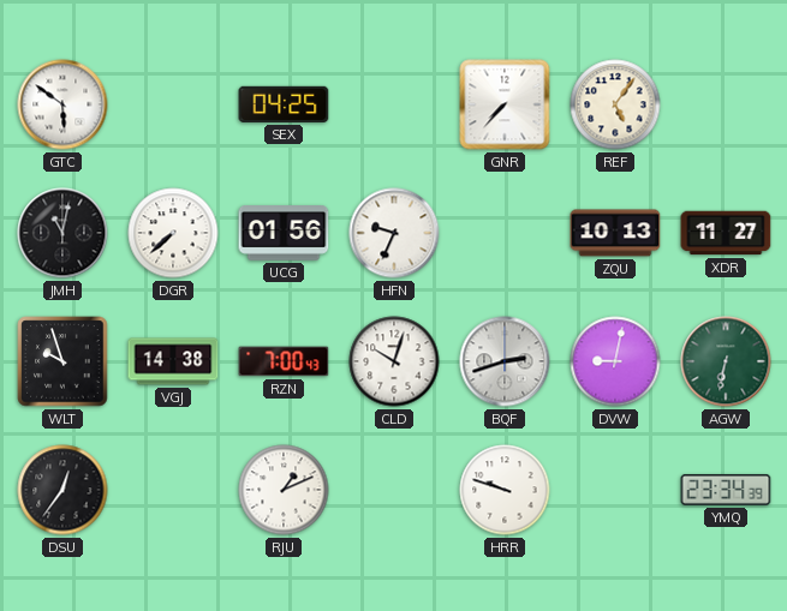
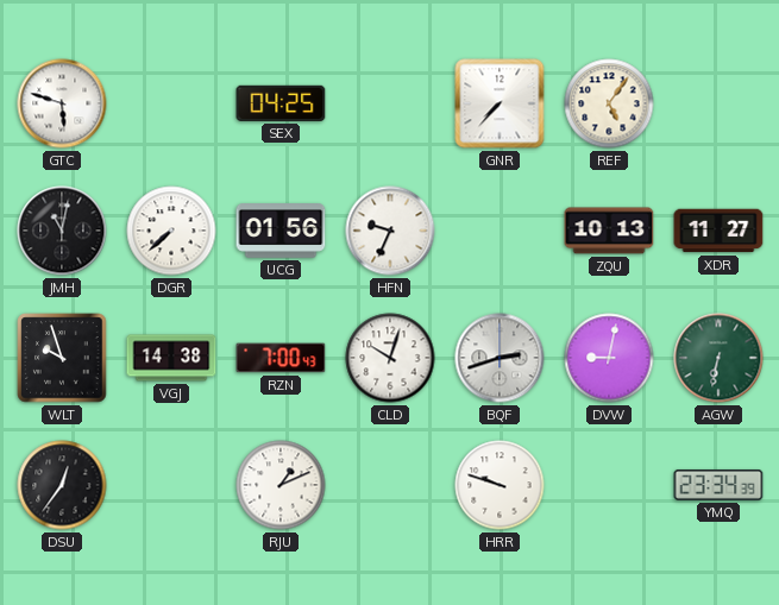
GTC: 5:51 -> 5:48 (62, 103)
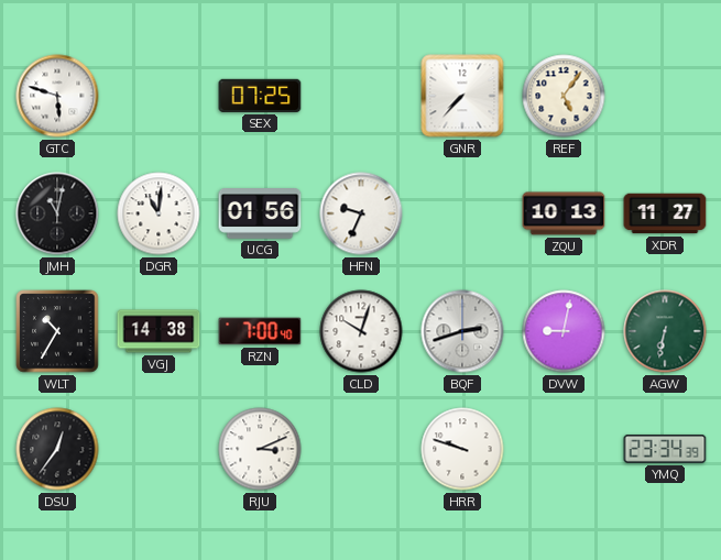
SEX: 04:25 -> 07:25 (260, 96)
DGR: 7:38 -> 11:01 (159, 213)
WLT: 9:57 -> 10:35 (57, 331)
RZN: 7:00:43 -> 7:00:40 (260, 331)
RJU: 1:11 -> 3:11 (260, 449)
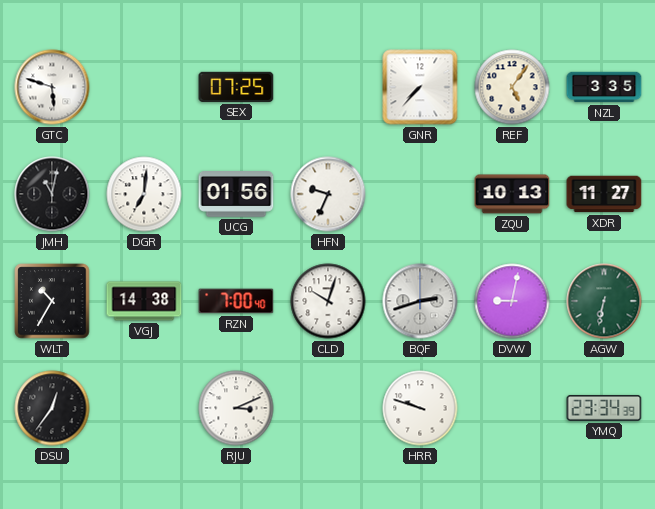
NZL: none -> 3:35 (604, 87)
DGR: 11:01 -> 7:01 (144, 194)
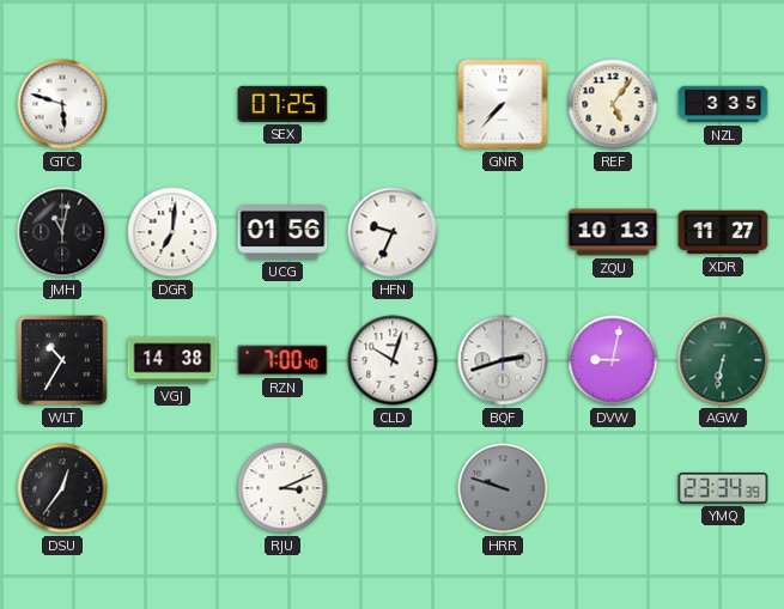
HRR dial: white -> grey (503, 488)
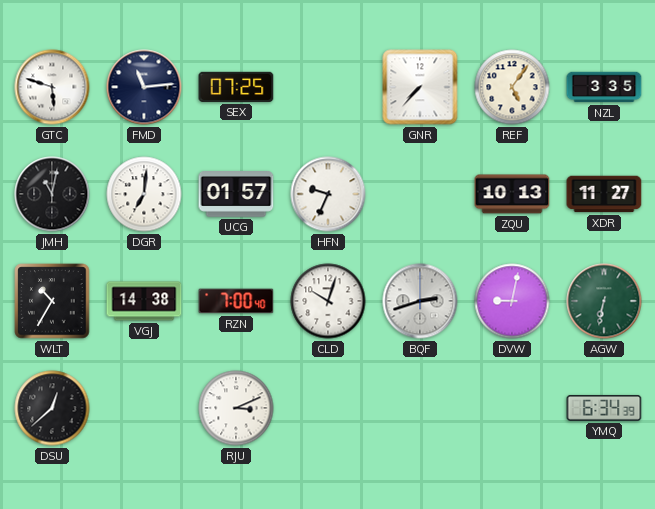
FMD: none -> 11:14 (144, 87)
UCG: 01:56 -> 01:57 (236, 194)
DSU: 12:36 -> 12:38 (52, 408)
HRR: 9:48 -> none (503, 488)
YMQ: 23:34 -> 6:34 (604, 408)
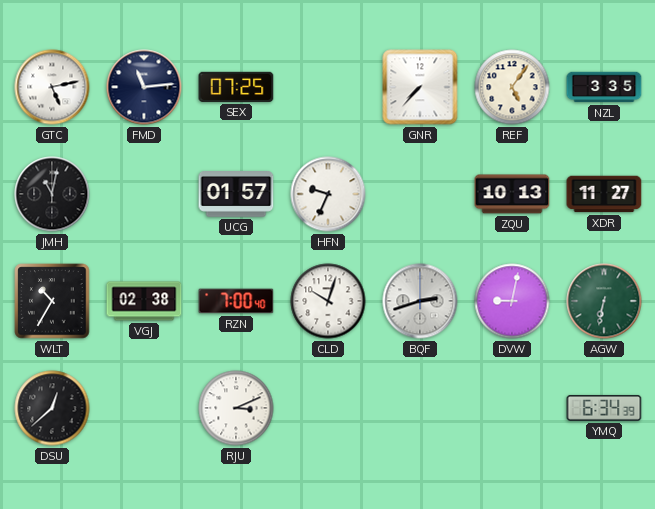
GTC: 5:48 -> 5:13 (52, 87)
DGR: 7:01 -> none (144, 194)
VGJ: 14:38 -> 02:38 (144, 301)
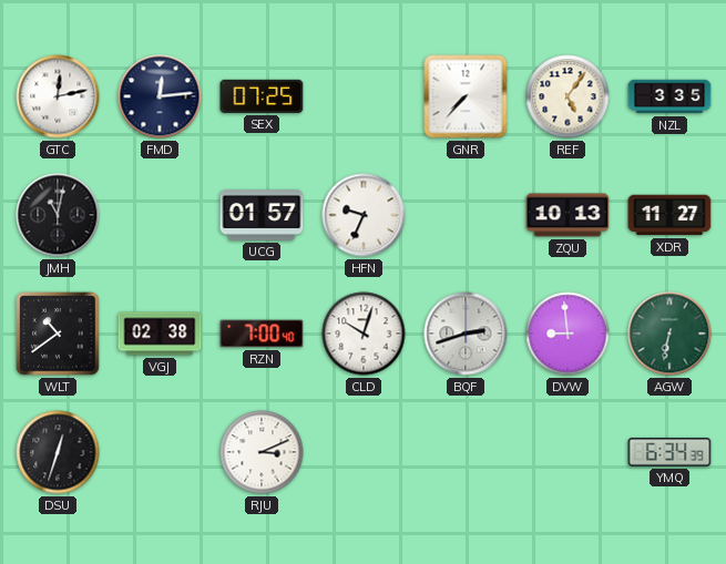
GTC: 5:13 -> 12:13 (58, 96)
FMD: 11:14 -> 12:14 (160, 96)
WLT: 10:35 -> 10:39 (58, 334)
DVW: 9:02 -> 8:59 (567, 334)
DSU: 12:38 -> 12:33 (58, 452)
